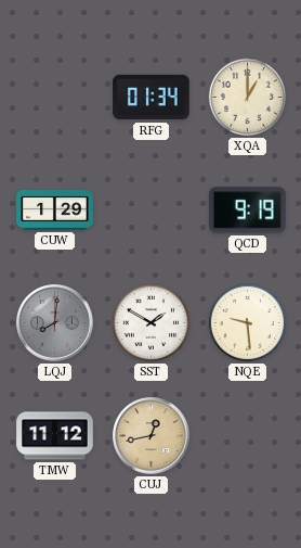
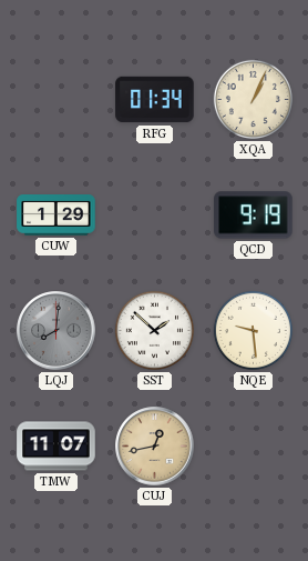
XQA: 1:00 -> 1:04 (253, 99)
SST: 1:50 -> 1:52 (154, 330)
TMW: 11:12 -> 11:07 (57, 447)
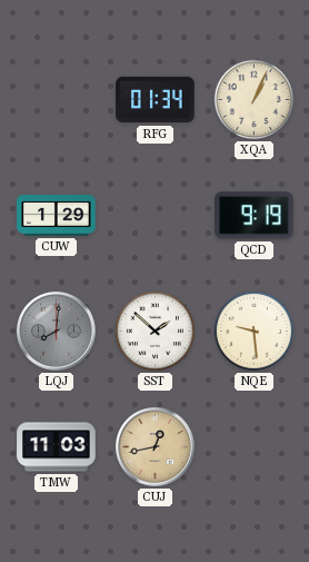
TMW: 11:07 -> 11:03 (57, 447)
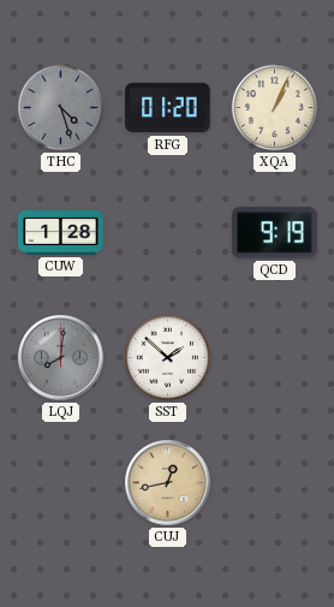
THC: none -> 4:27 (60, 107)
RFG: 01:34 -> 01:20 (168, 108)
CUW: 1:29 -> 1:28 (61, 233)
NQE: 9:29 -> none (253, 331)
TMW: 11:03 -> none (57, 447)
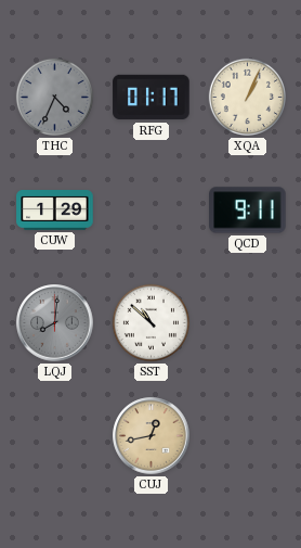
THC: 4:27 -> 4:34 (54, 97)
RFG: 01:20 -> 01:17 (152, 98)
CUW: 1:28 -> 1:29 (55, 211)
QCD: 9:19 -> 9:11 (248, 211)
SST: 1:52 -> 10:52 (150, 322)
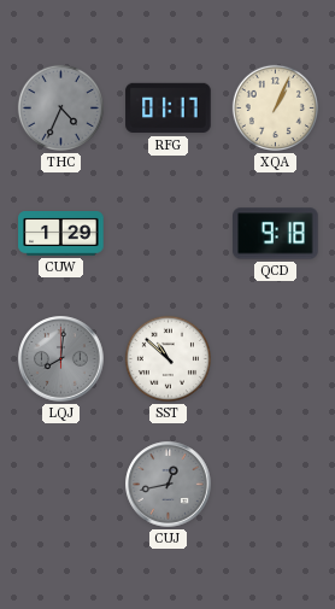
QCD: 9:11 -> 9:18 (276, 234)
CUJ dial: champagne -> grey (169, 485)
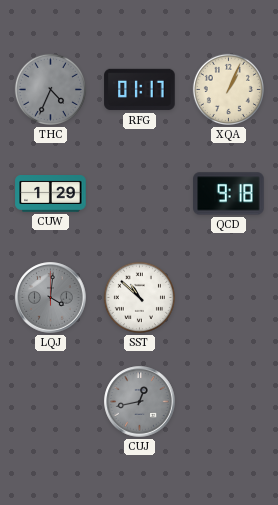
LQJ: 8:01 -> 4:01 (51, 298)
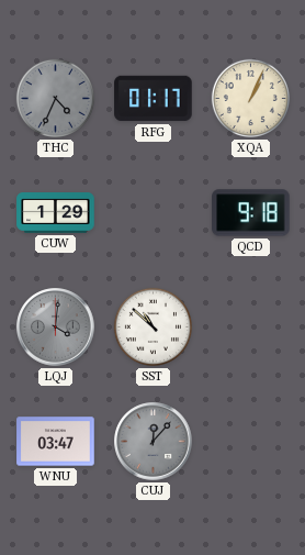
WNU: none -> 03:47 (56, 442)
CUJ: 12:43 -> 12:07 (154, 442)
